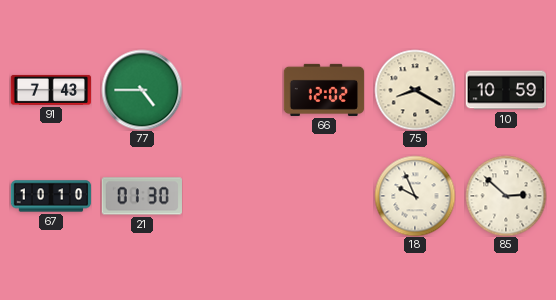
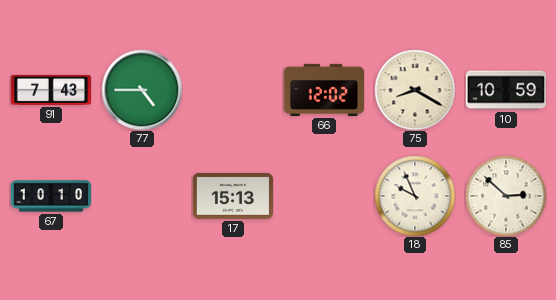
21: 01:30 -> none (142, 196)
17: none -> 15:13 (232, 196)
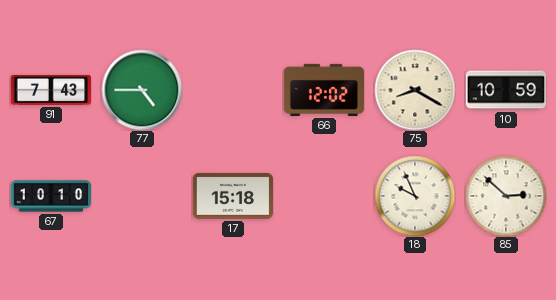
17: 15:13 -> 15:18 (232, 196)
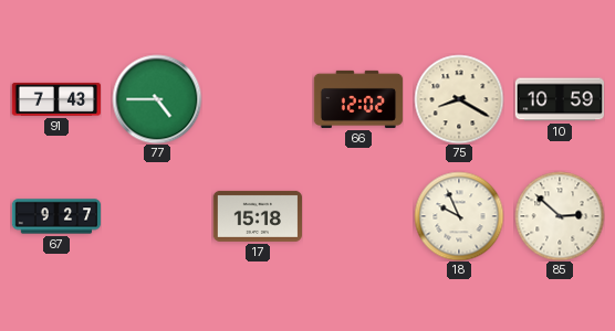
67: 10:10 -> 9:27 (56, 216)
